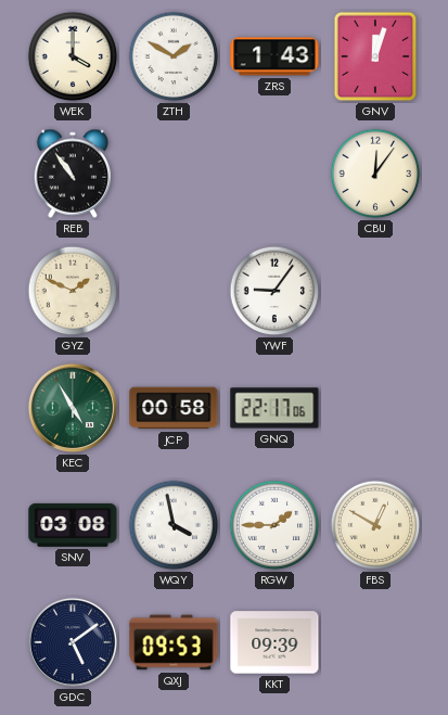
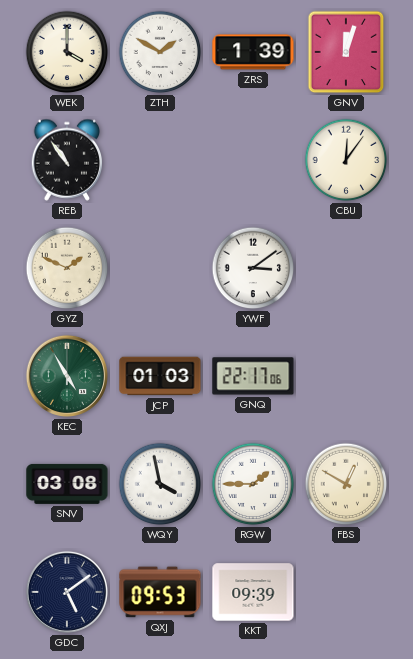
ZRS: 1:43 -> 1:39 (253, 52)
YWF: 9:06 -> 3:09 (253, 268)
JCP: 00:58 -> 01:03 (160, 376)
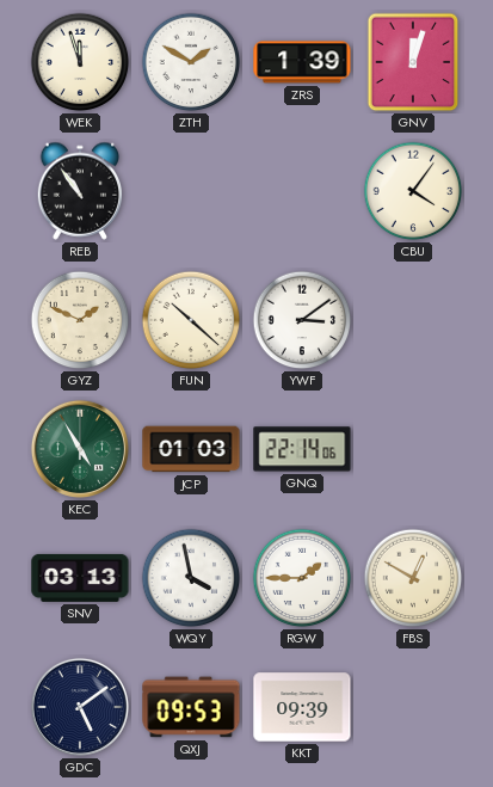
WEK: 4:00 -> 11:57 (80, 62)
CBU: 12:06 -> 4:06 (413, 191)
FUN: none -> 10:22 (191, 320)
GNQ: 22:17 -> 22:14 (302, 449)
SNV: 03:08 -> 03:13 (80, 578)
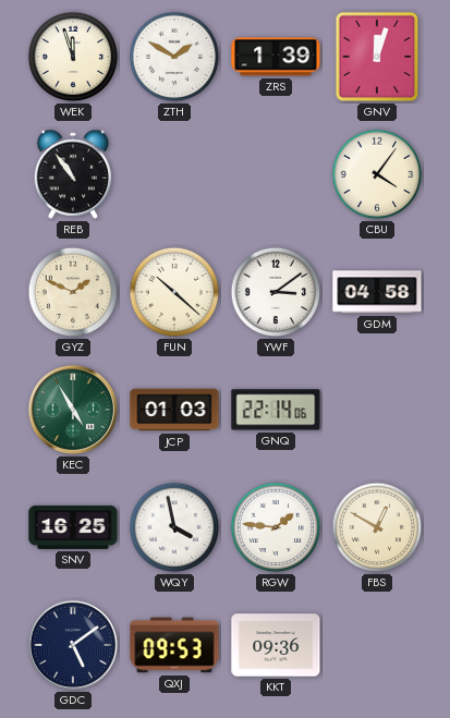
GDM: none -> 04:58 (377, 292)
SNV: 03:13 -> 16:25 (73, 527)
RGW: 1:45 -> 1:46 (276, 527)
KKT: 09:39 -> 09:36 (276, 645)
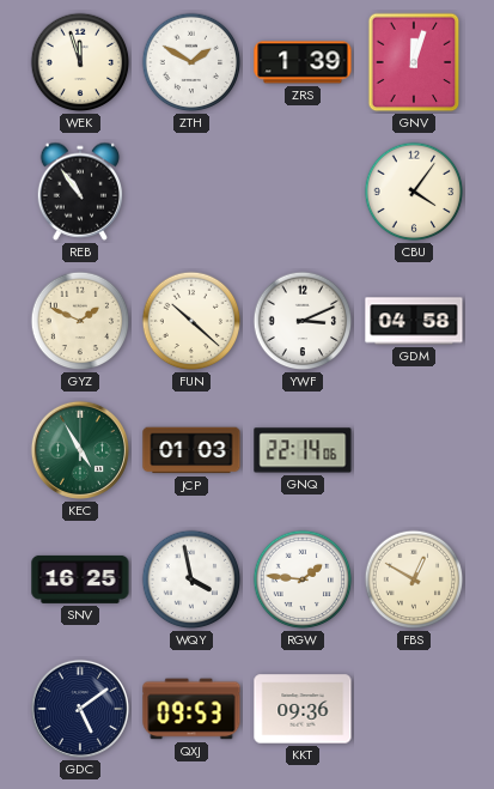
YWF: 3:09 -> 3:11 (303, 321)
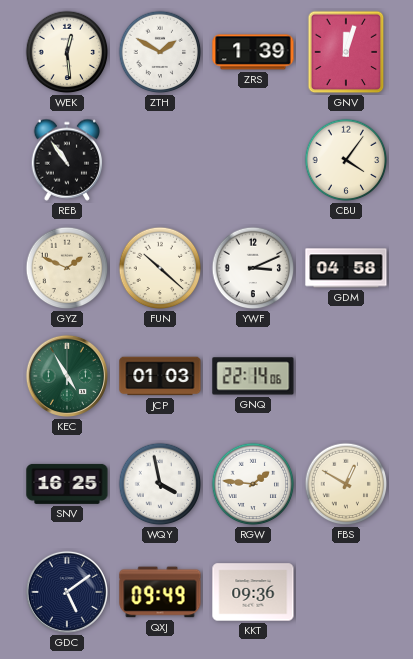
WEK: 11:57 -> 12:29 (67, 52)
QXJ: 09:53 -> 09:49 (160, 592)
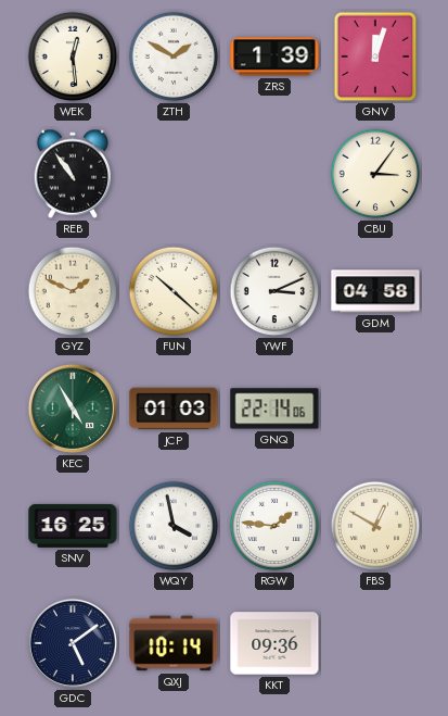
CBU: 4:06 -> 3:06 (375, 174)
QXJ: 09:49 -> 10:14 (174, 643)
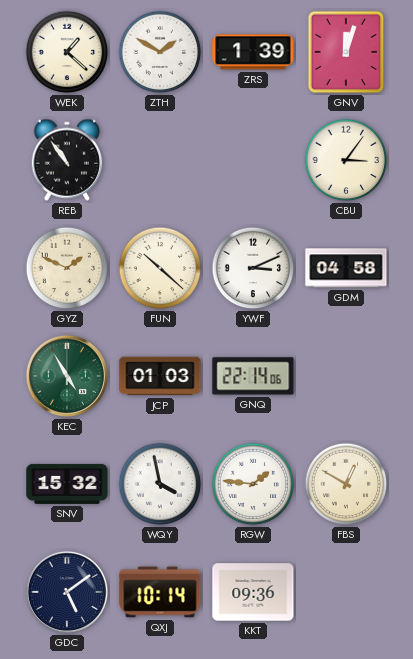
WEK: 12:29 -> 1:22 (67, 52)
SNV: 16:25 -> 15:32 (67, 484)
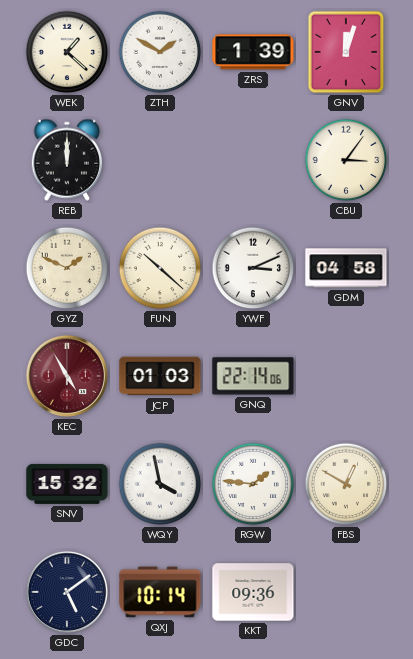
REB: 10:54 -> 12:00 (67, 160)
KEC dial: green -> burgundy (67, 376)
